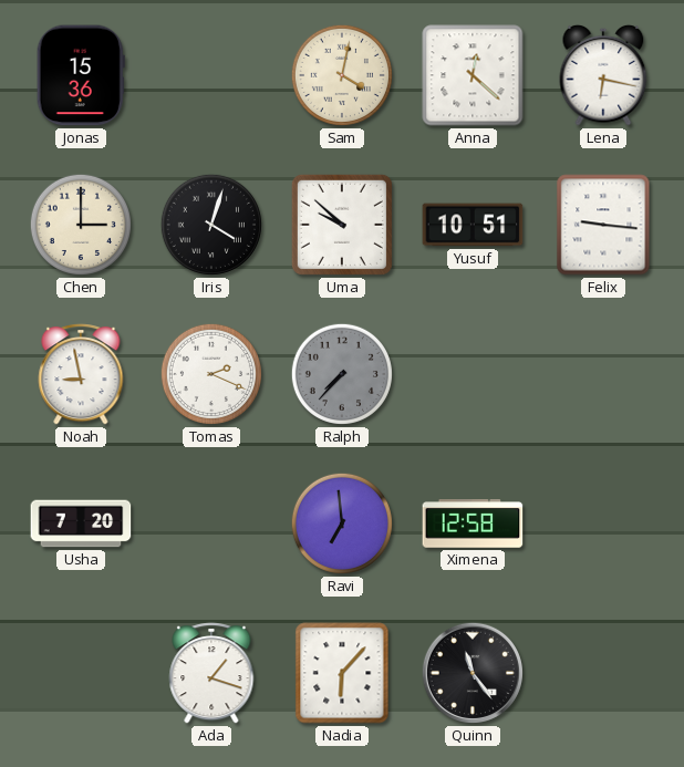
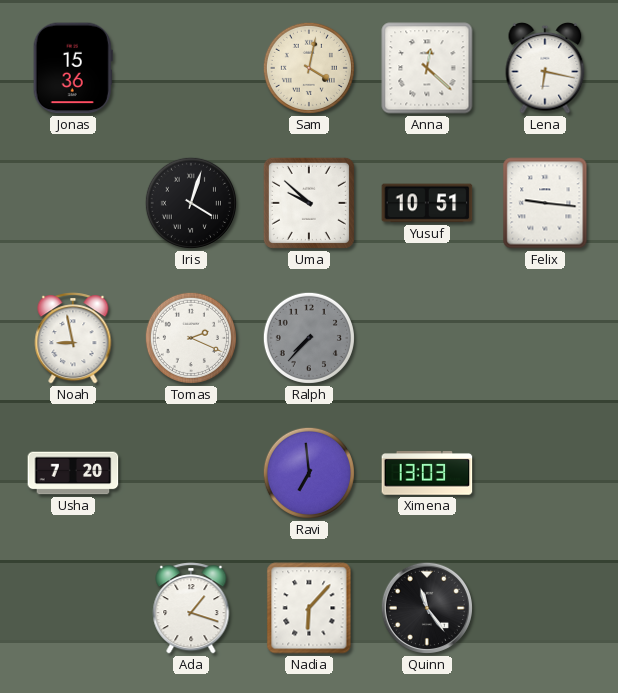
Chen: 3:00 -> none (81, 225)
Ximena: 12:58 -> 13:03 (427, 473)
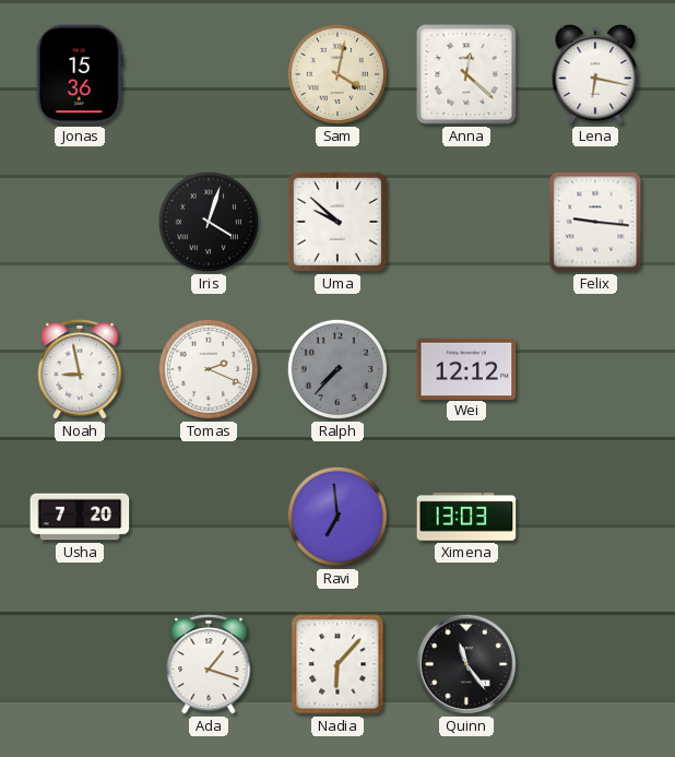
Yusuf: 10:51 -> none (427, 203)
Wei: none -> 12:12 (466, 368)
